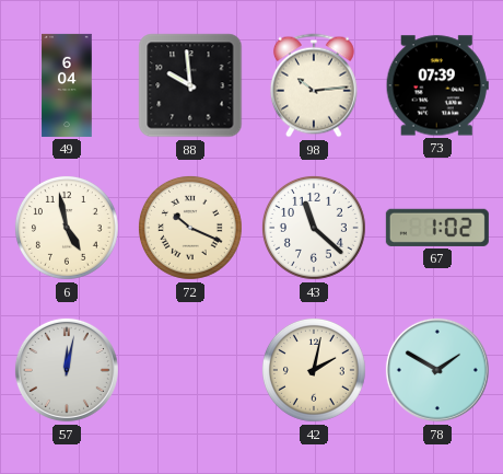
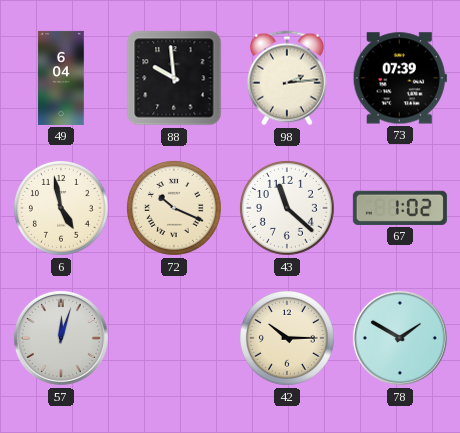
98: 10:14 -> 2:14 (287, 78)
57: 12:02 -> 12:03 (61, 338)
42: 2:02 -> 10:15 (287, 338)
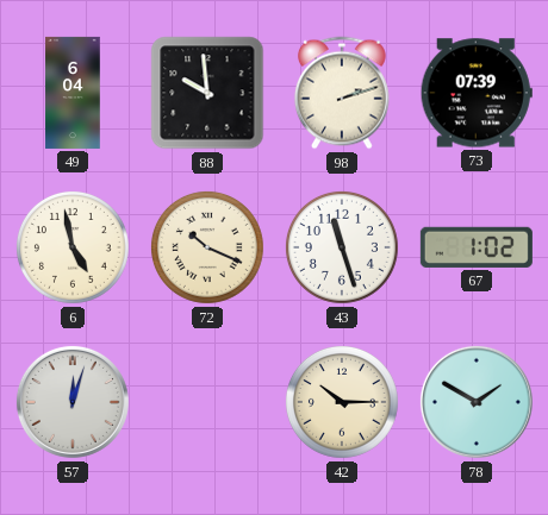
98: 2:14 -> 2:12 (342, 93)
43: 11:22 -> 11:27 (342, 247)
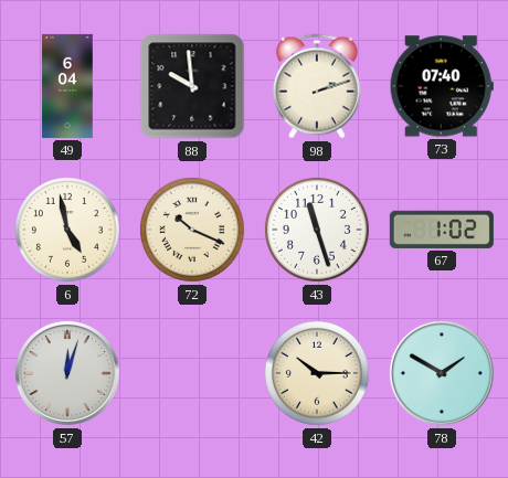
73: 07:39 -> 07:40 (442, 86)
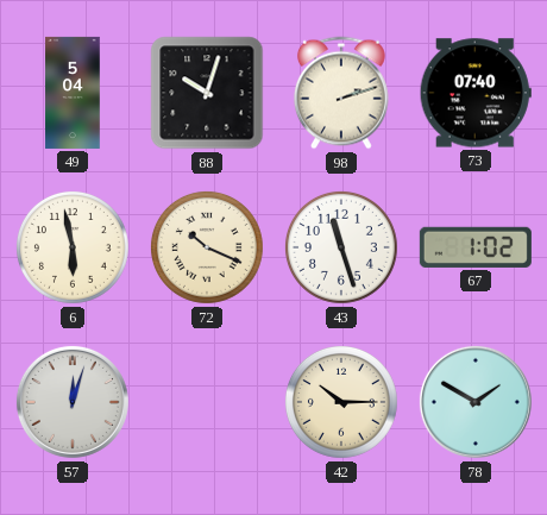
49: 6:04 -> 5:04 (73, 93)
88: 9:59 -> 10:03 (207, 93)
6: 4:58 -> 5:58 (73, 247)
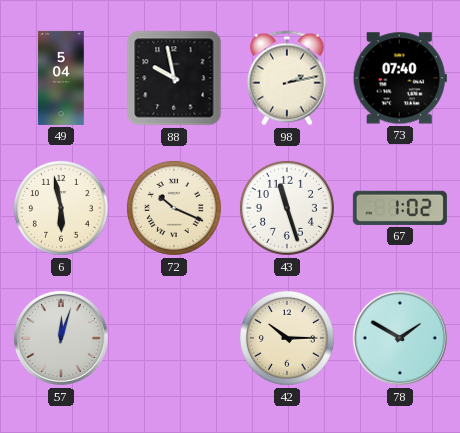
88: 10:03 -> 9:58 (174, 78)
98: 2:12 -> 2:13 (287, 78)
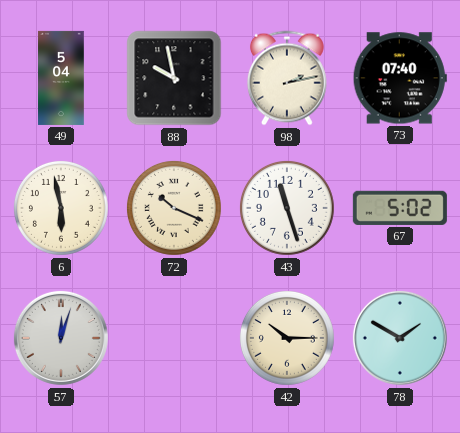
67: 1:02 -> 5:02 (400, 208)
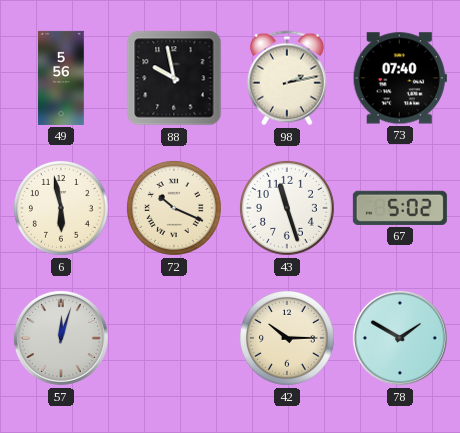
49: 5:04 -> 5:56 (61, 78)
